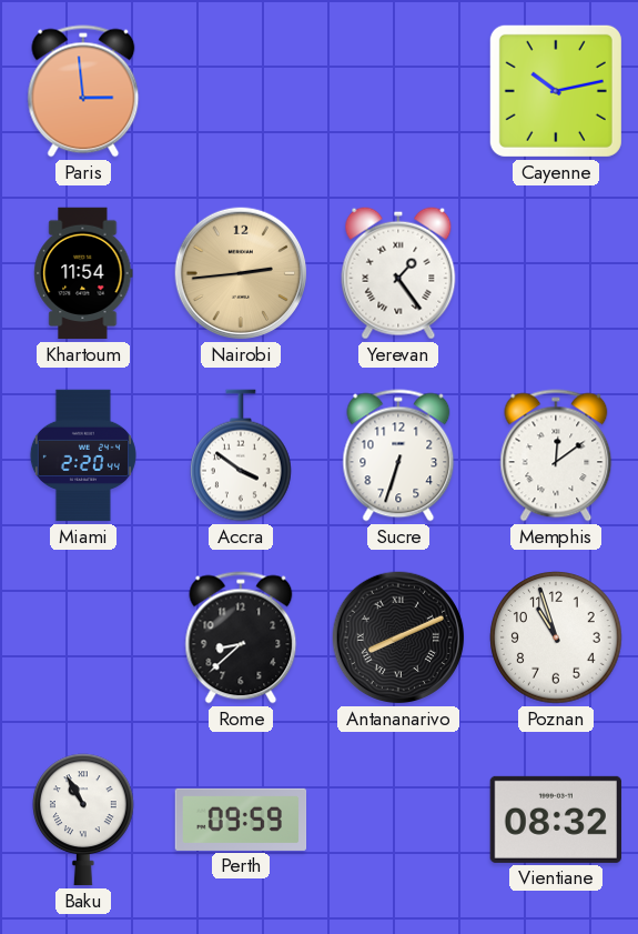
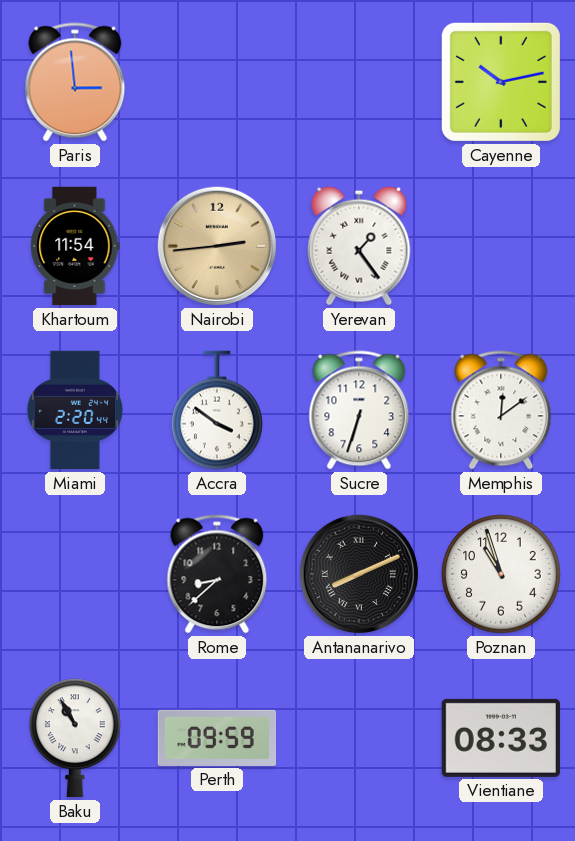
Vientiane: 08:32 -> 08:33 (500, 738)
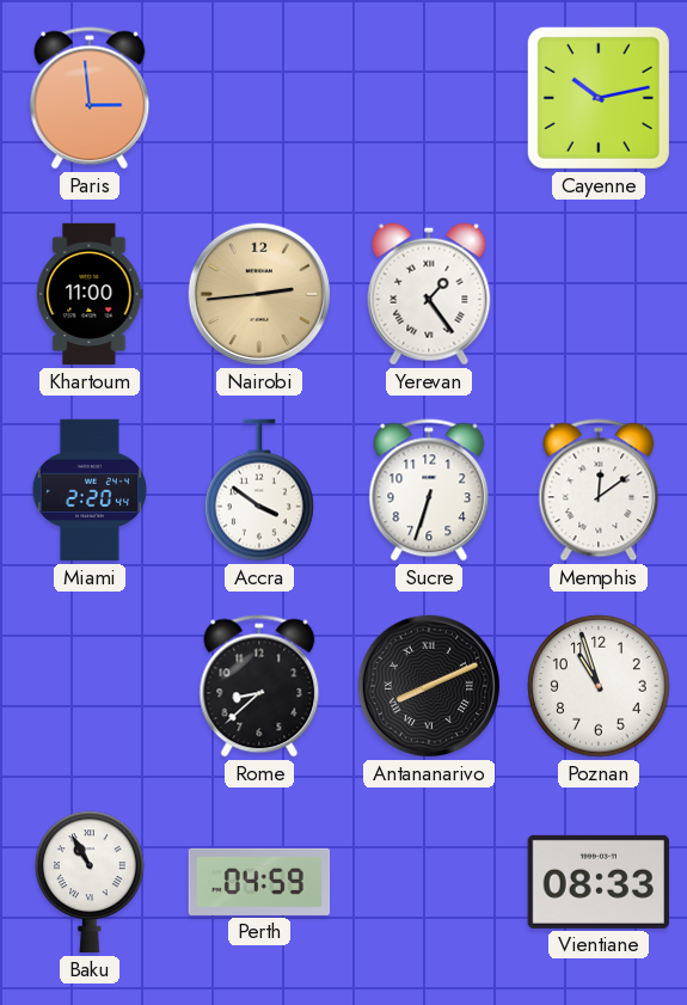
Khartoum: 11:54 -> 11:00 (90, 294)
Perth: 09:59 -> 04:59 (259, 882)
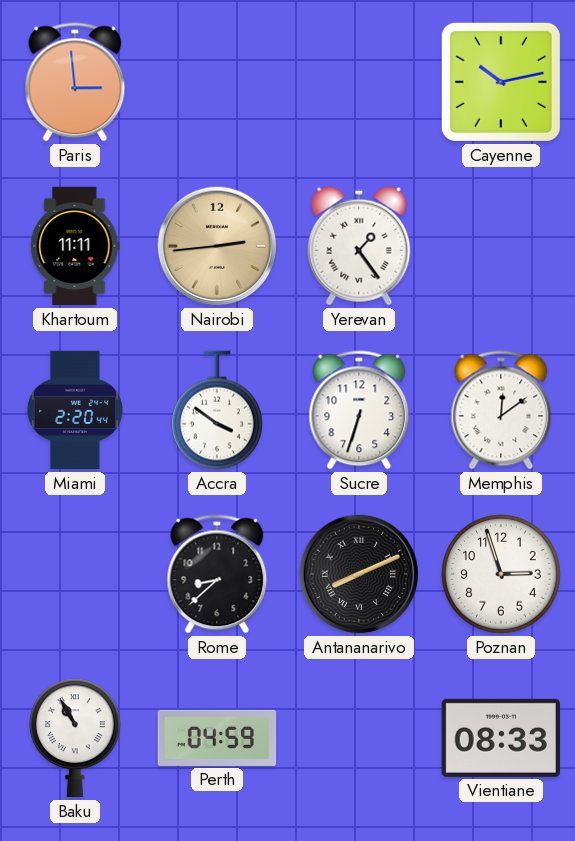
Khartoum: 11:00 -> 11:11 (75, 246)
Poznan: 10:57 -> 2:57 (501, 574)
